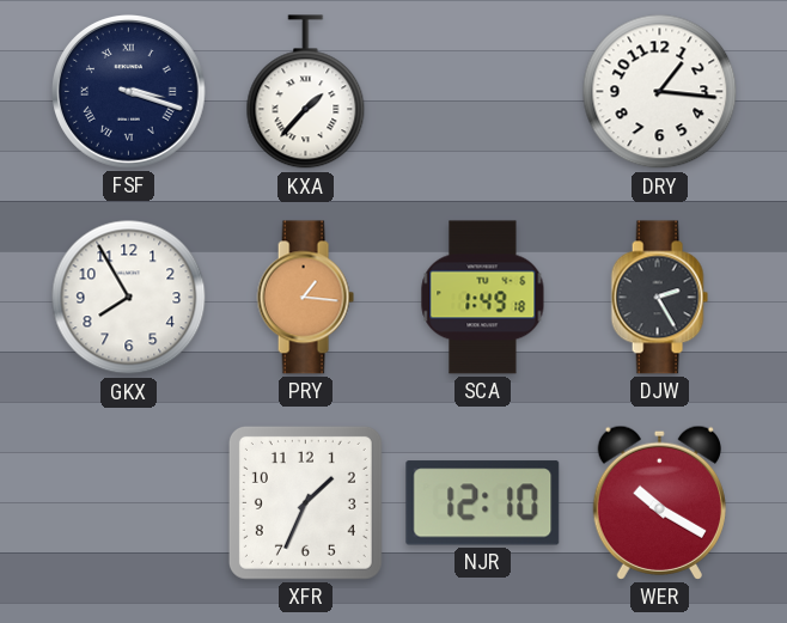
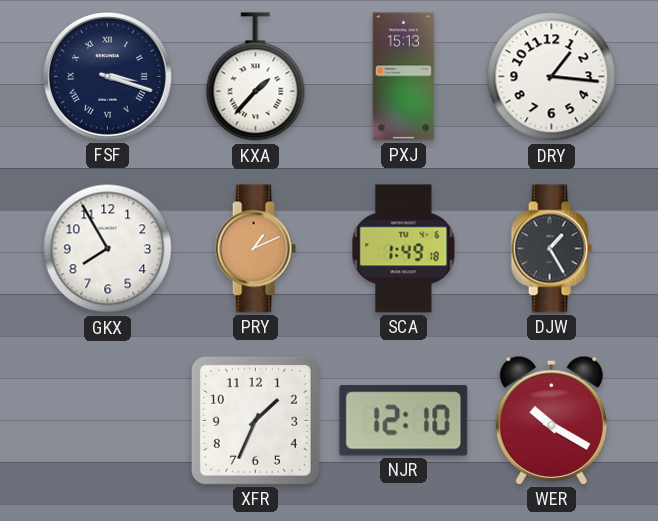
PXJ: none -> 15:13 (404, 77)
PRY: 1:16 -> 1:11 (255, 249)
DJW: 2:25 -> 1:25 (551, 249)
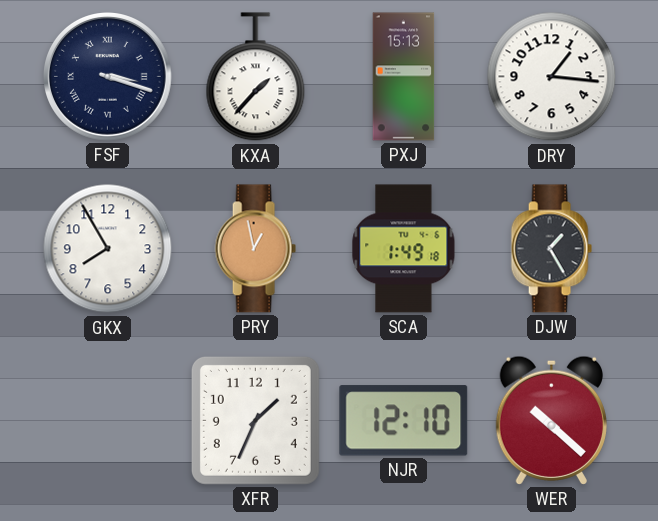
PRY: 1:11 -> 12:58 (255, 249)
WER: 10:20 -> 10:22 (551, 420)
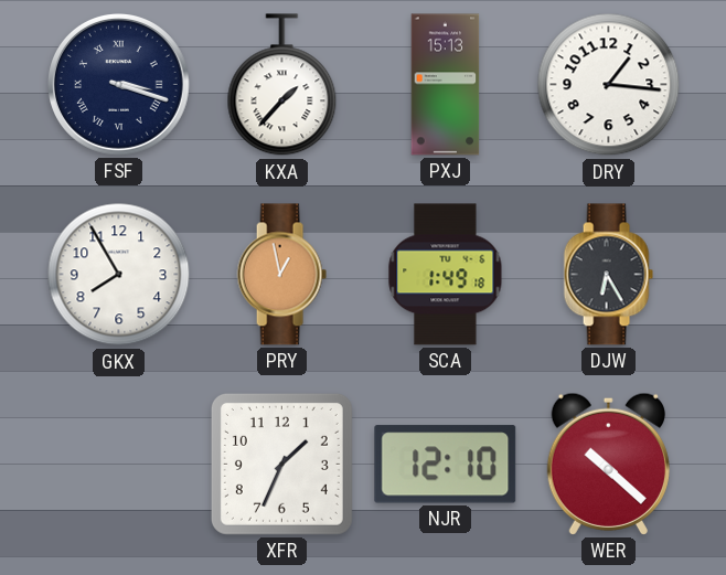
DJW: 1:25 -> 6:25 (608, 275)
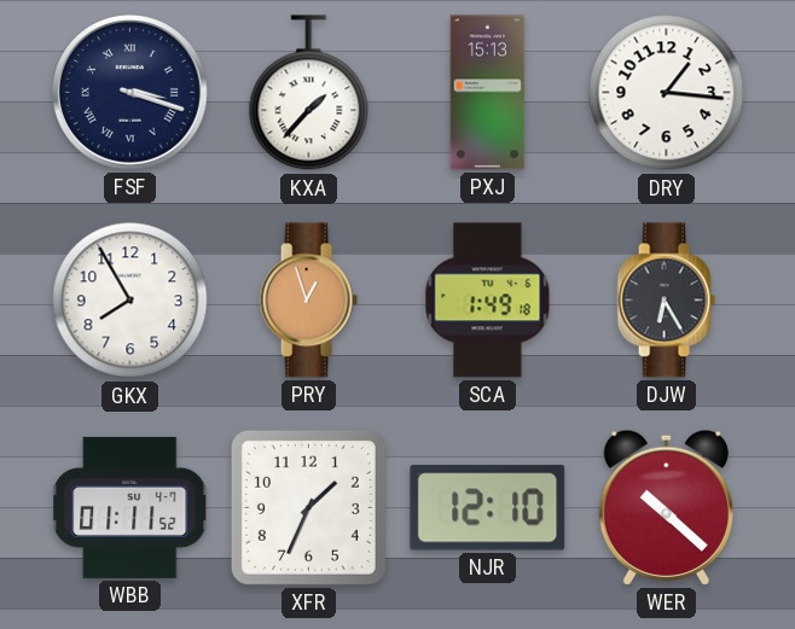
PRY: 12:58 -> 12:57 (308, 301)
WBB: none -> 01:11 (130, 507)
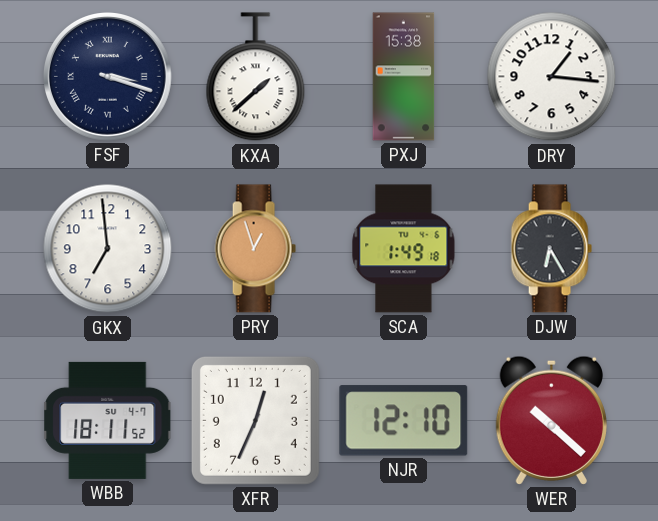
KXA: 1:37 -> 1:38 (256, 77)
PXJ: 15:13 -> 15:38 (404, 77)
GKX: 7:55 -> 6:59 (108, 249)
WBB: 01:11 -> 18:11 (108, 420)
XFR: 1:34 -> 12:34 (255, 420)
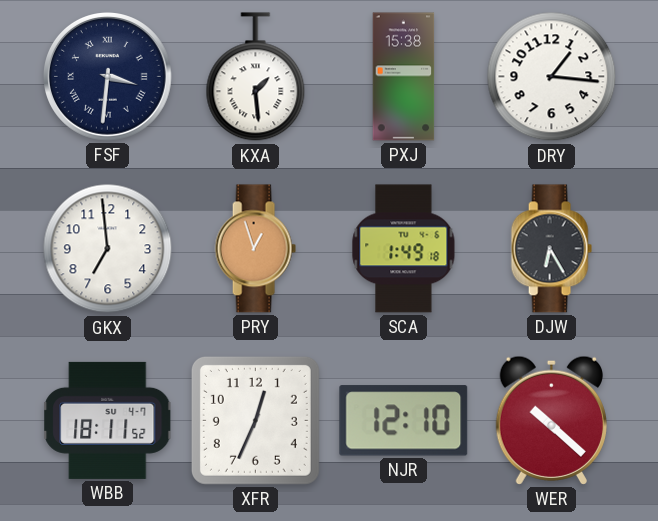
FSF: 3:18 -> 3:31 (108, 77)
KXA: 1:38 -> 1:29 (256, 77)
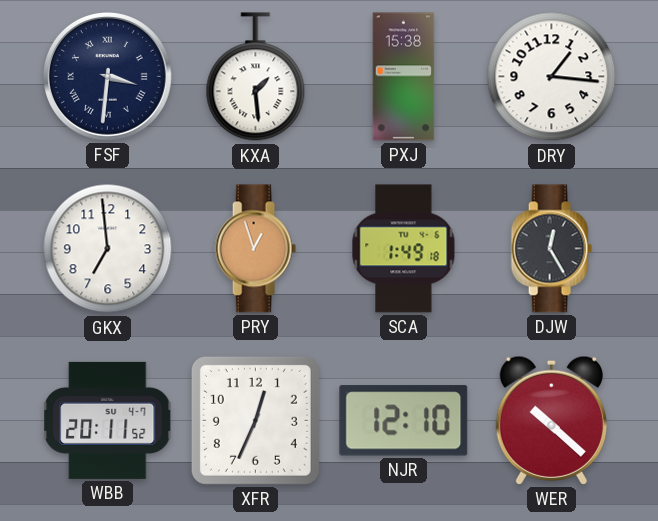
DJW: 6:25 -> 12:25 (551, 249)
WBB: 18:11 -> 20:11 (108, 420)
